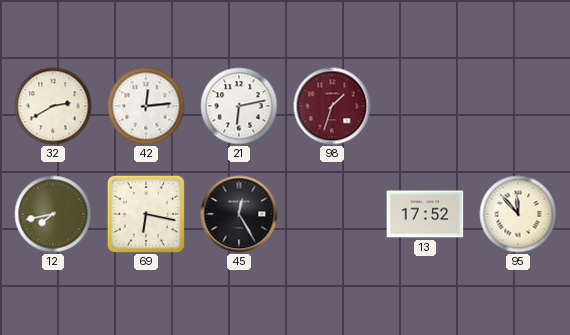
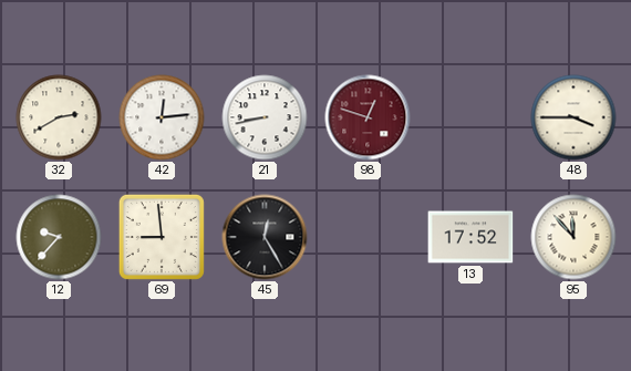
21: 6:13 -> 8:43 (265, 117)
98: 1:33 -> 12:48 (368, 117)
48: none -> 3:45 (573, 117)
12: 7:43 -> 9:37 (59, 237)
69: 6:17 -> 8:59 (162, 237)
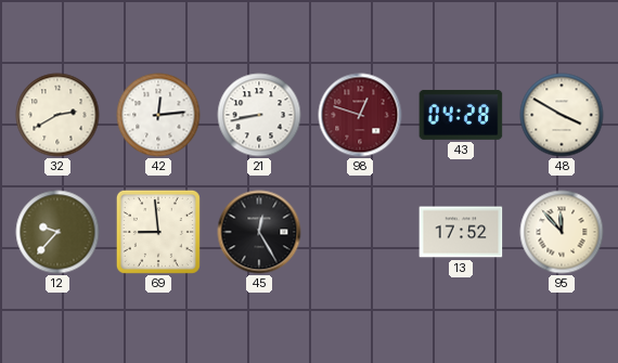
43: none -> 04:28 (461, 115)
48: 3:45 -> 3:50 (562, 115)
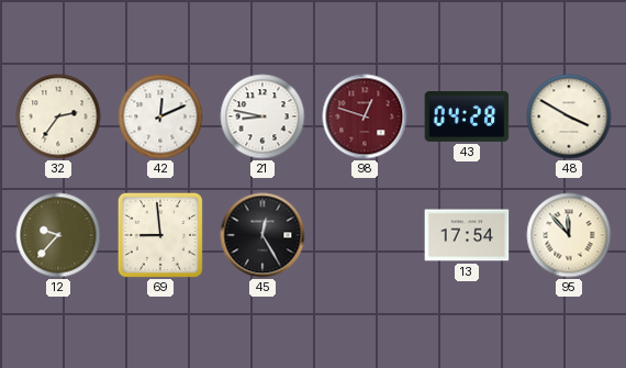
32: 2:40 -> 2:36 (58, 116)
42: 12:14 -> 12:11 (160, 116)
21: 8:43 -> 8:47 (262, 116)
13: 17:52 -> 17:54 (467, 235)
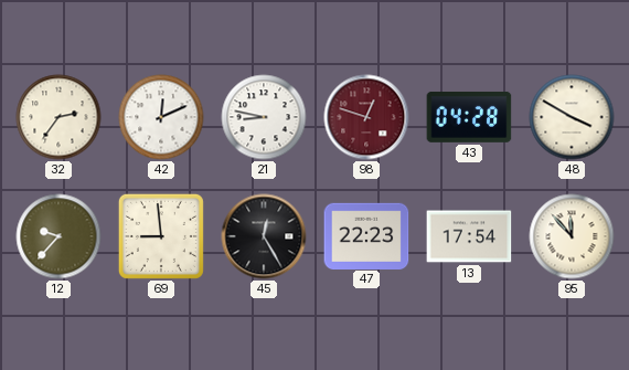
47: none -> 22:23 (366, 235)
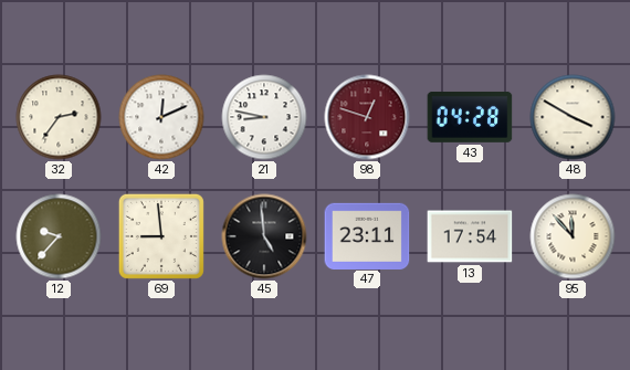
45: 12:25 -> 4:59 (264, 236)
47: 22:23 -> 23:11 (367, 235)
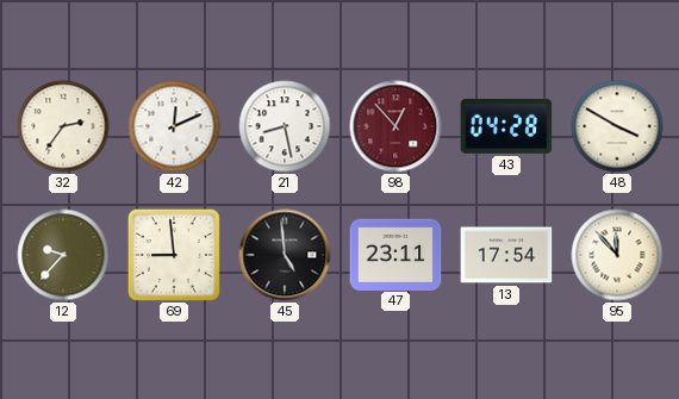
21: 8:47 -> 8:28 (285, 126)
98: 12:48 -> 12:53 (395, 126)
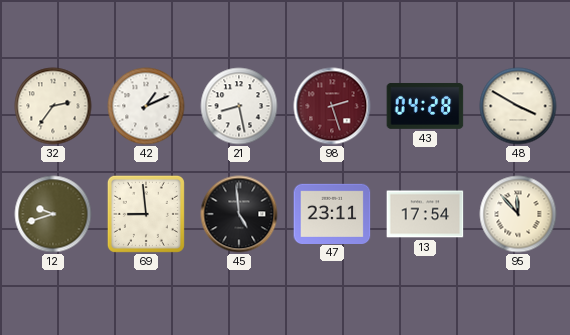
42: 12:11 -> 1:11 (146, 106)
98: 12:53 -> 2:27 (332, 106)
12: 9:37 -> 9:42 (53, 214)
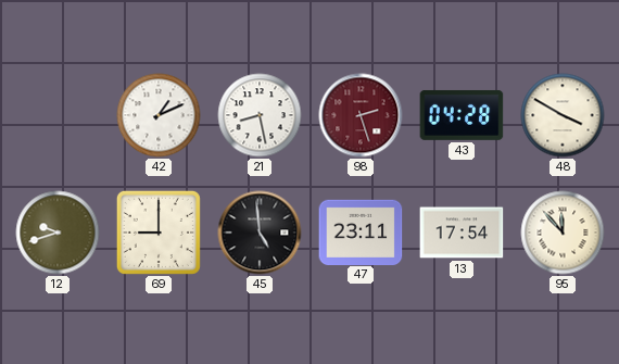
32: 2:36 -> none (53, 106)
69: 8:59 -> 9:00 (159, 233)
